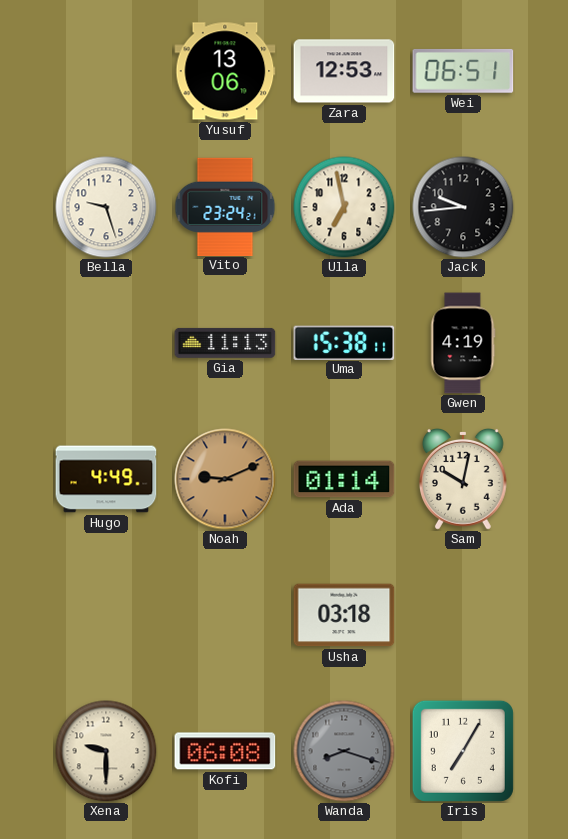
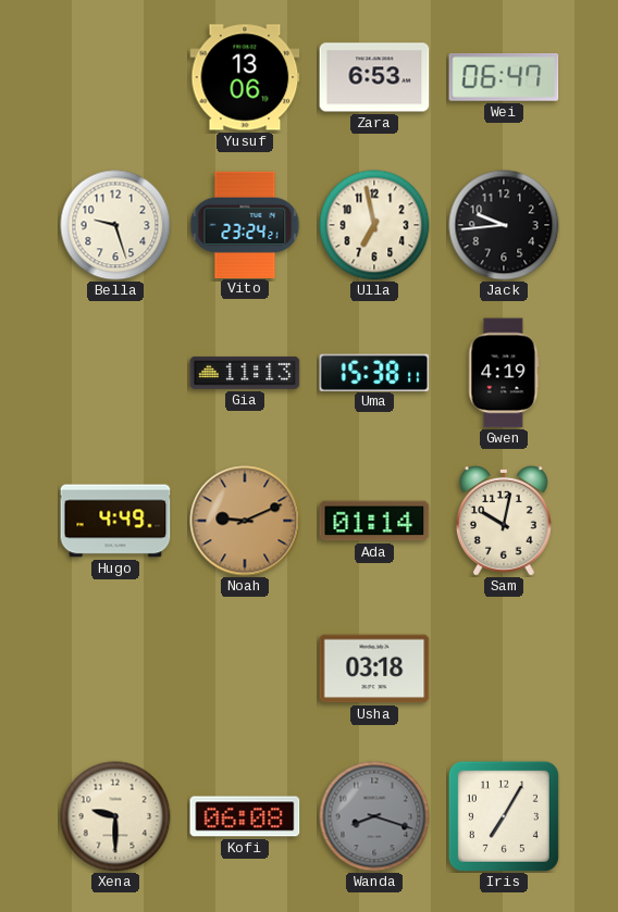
Zara: 12:53 -> 6:53 (374, 77)
Wei: 06:51 -> 06:47 (504, 77)
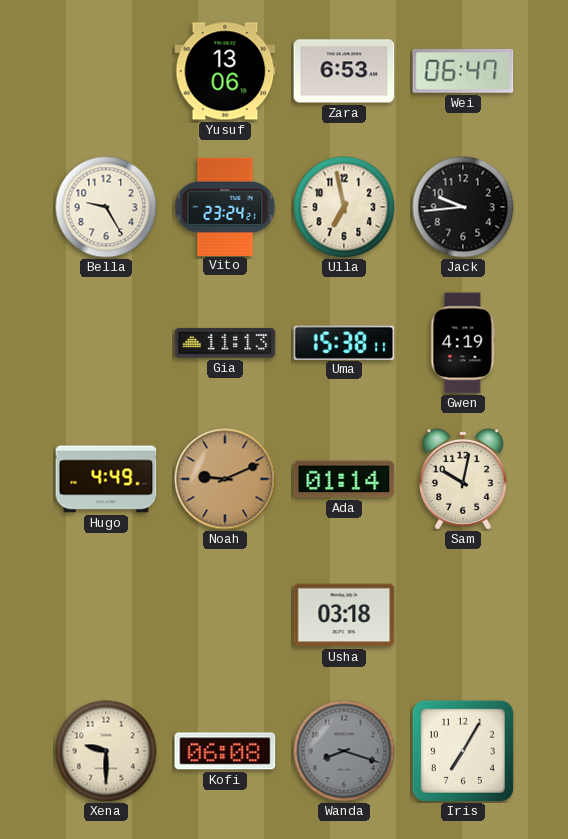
Bella: 9:27 -> 9:25 (106, 207)
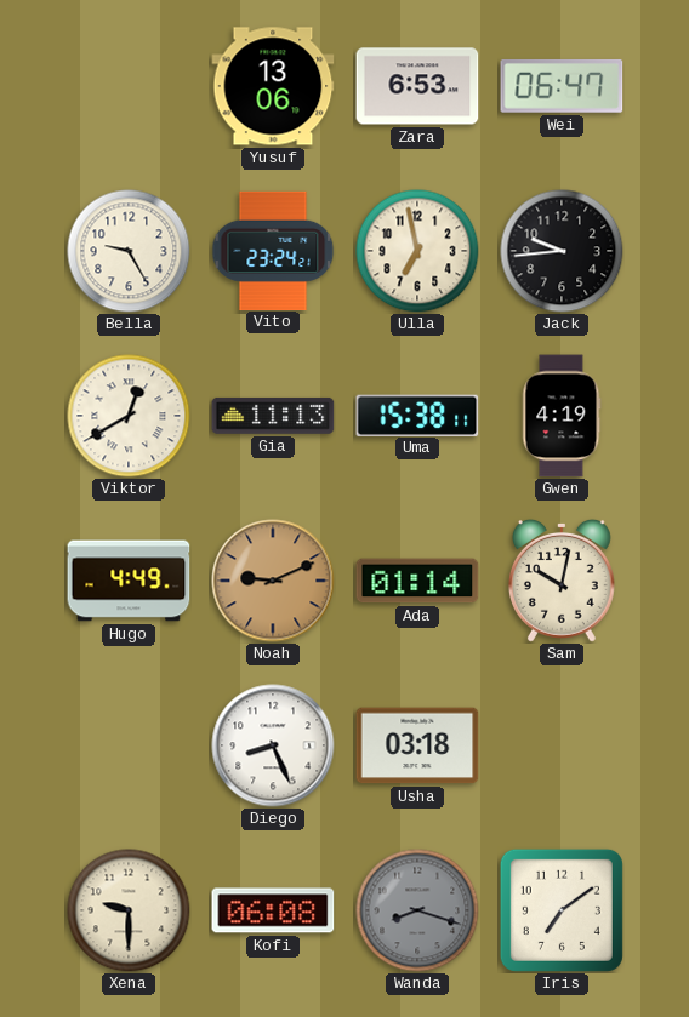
Viktor: none -> 12:40 (129, 416)
Diego: none -> 8:26 (273, 745)
Iris: 7:05 -> 7:09 (562, 910)
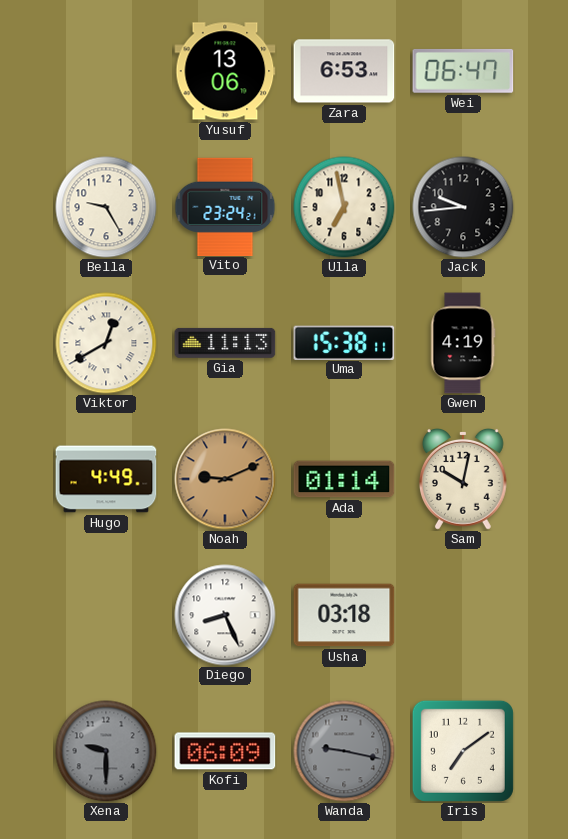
Xena dial: cream -> grey (106, 751)
Kofi: 06:08 -> 06:09 (225, 751)
Wanda: 8:18 -> 9:17 (344, 751)
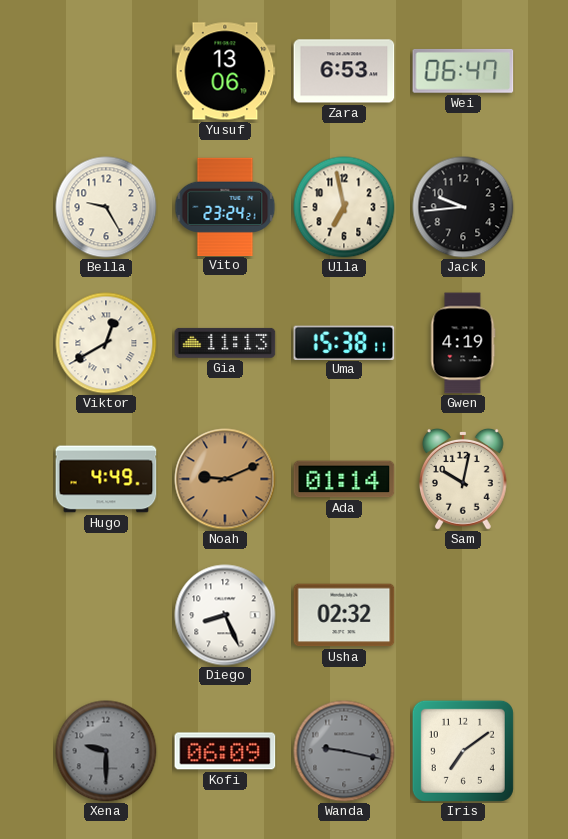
Usha: 03:18 -> 02:32 (344, 615)
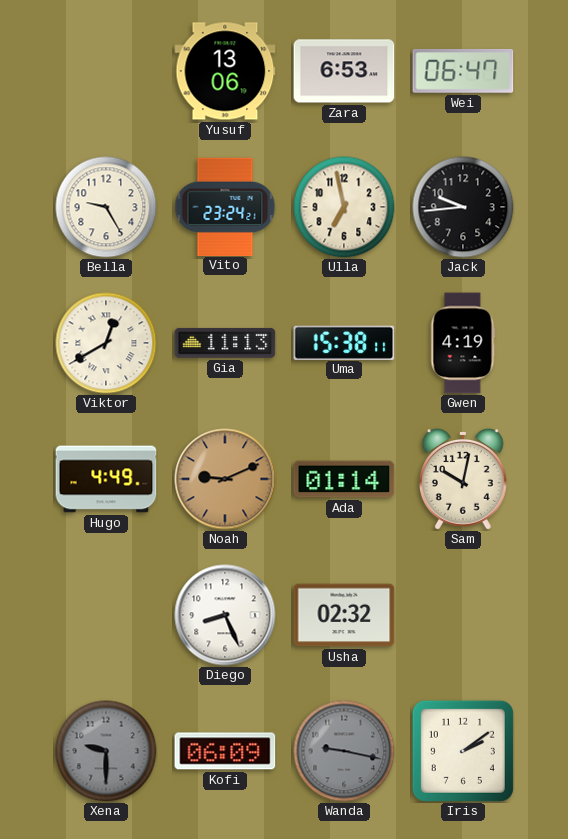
Iris: 7:09 -> 2:09 (463, 751)
